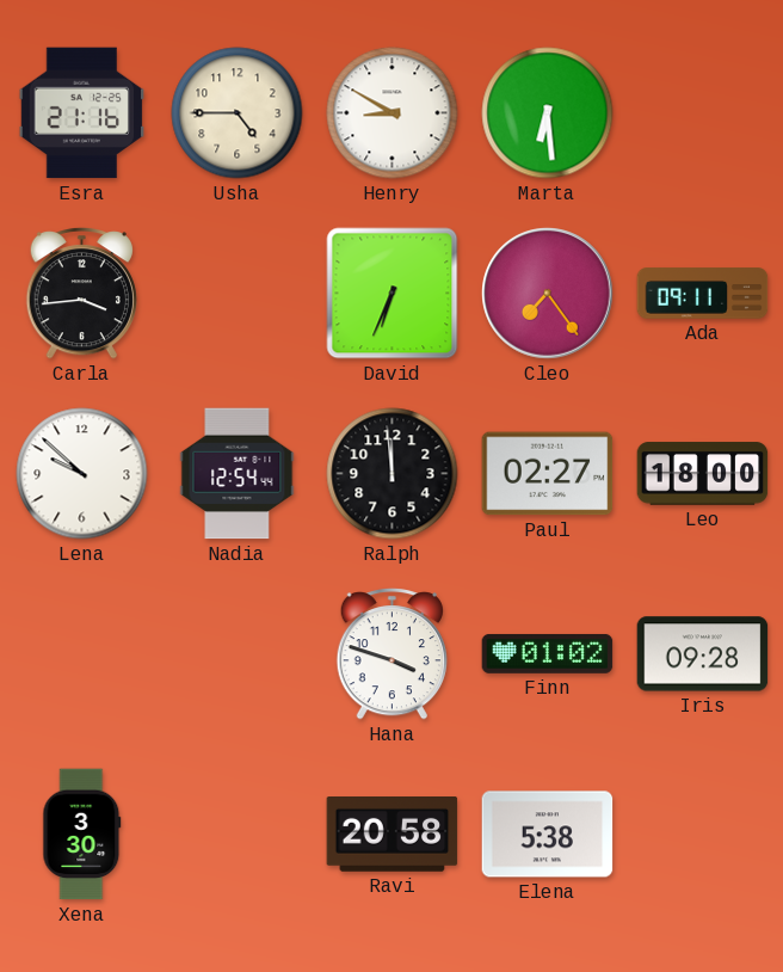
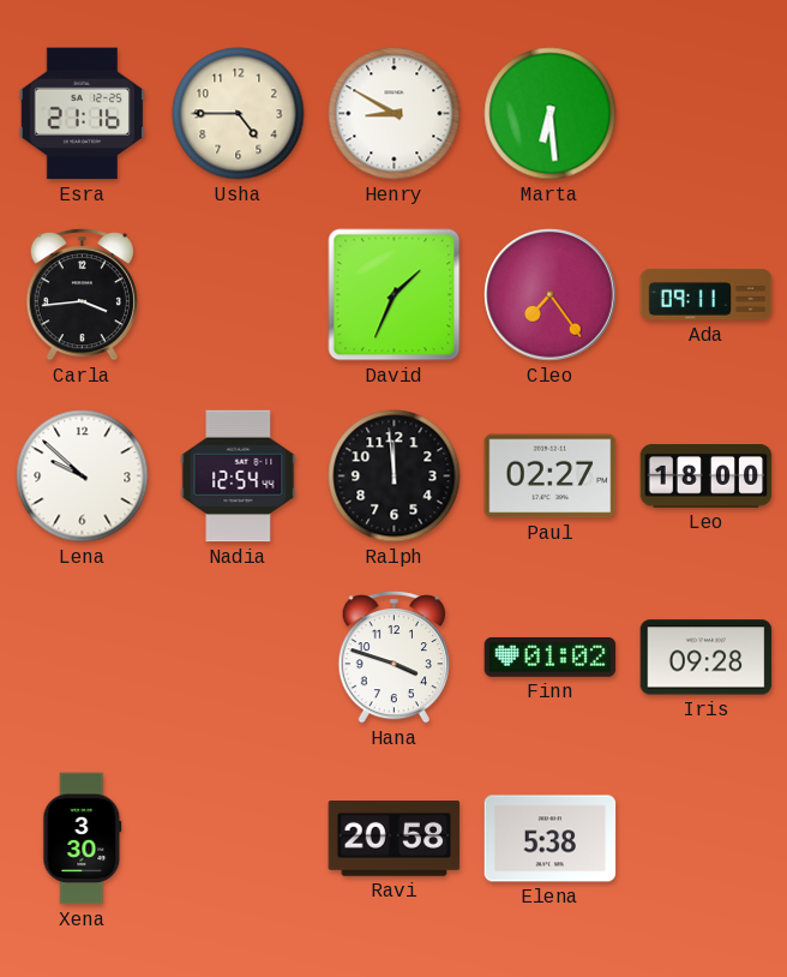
David: 6:34 -> 1:34 (395, 295)
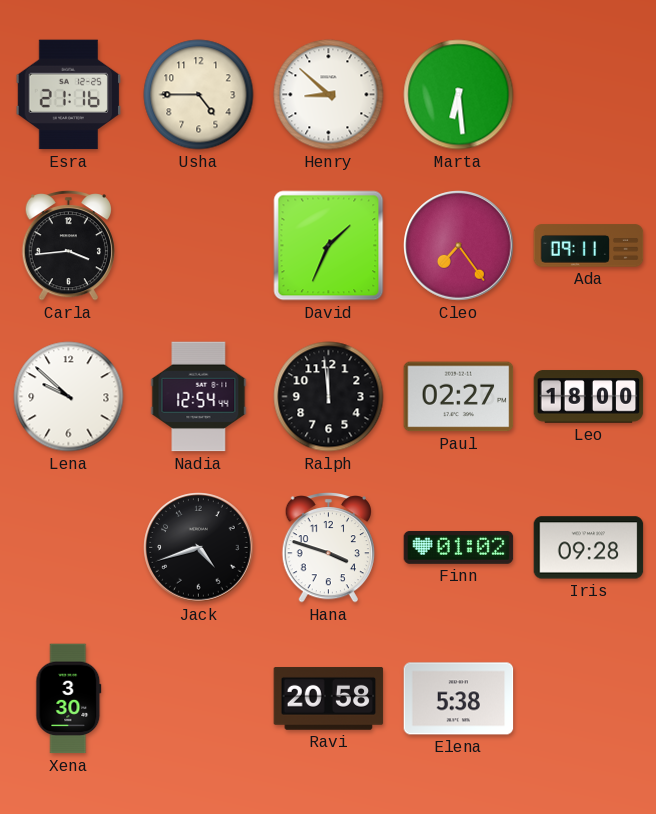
Henry: 8:50 -> 8:52 (329, 95)
Jack: none -> 4:42 (199, 548)
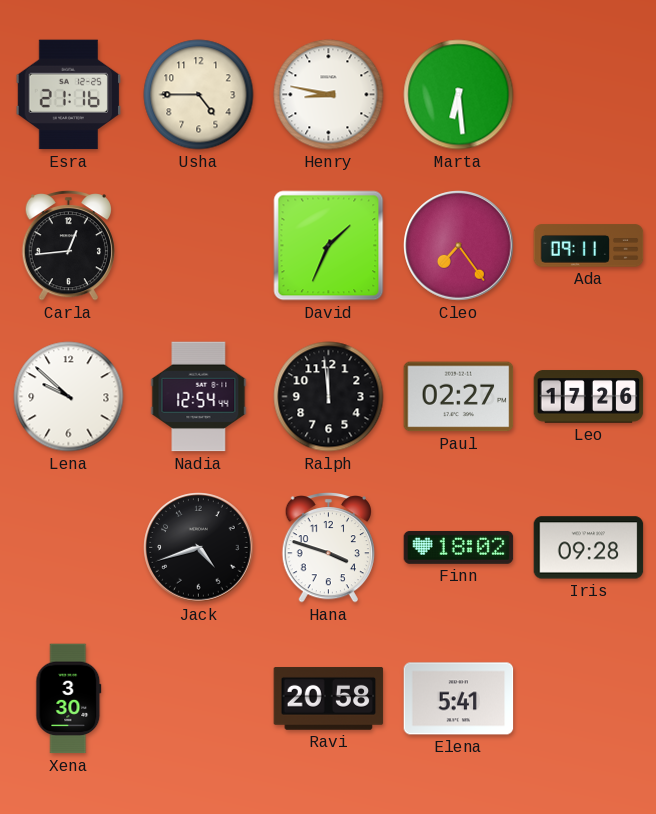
Henry: 8:52 -> 8:47 (329, 95)
Carla: 3:44 -> 12:44 (68, 246)
Leo: 18:00 -> 17:26 (589, 397)
Finn: 01:02 -> 18:02 (459, 547)
Elena: 5:38 -> 5:41 (459, 699)
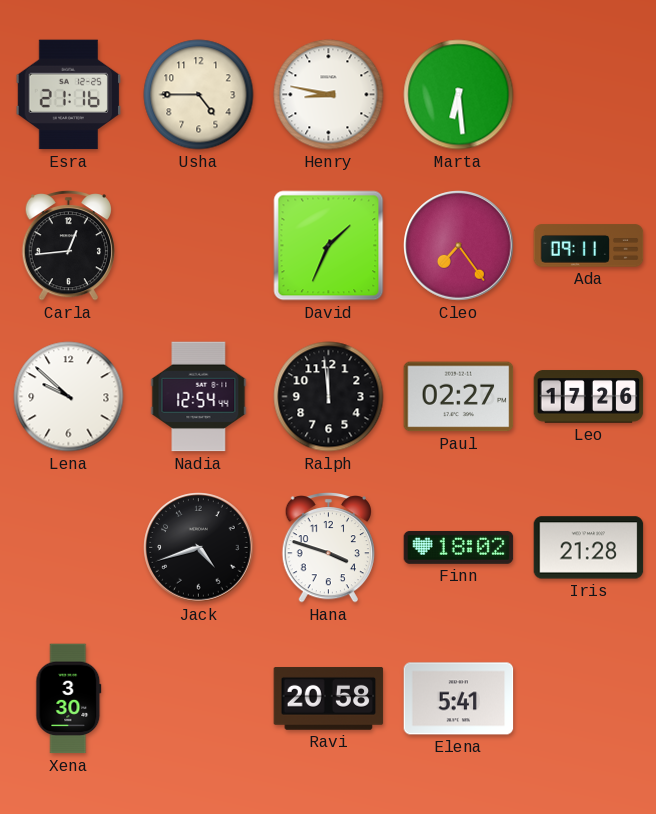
Iris: 09:28 -> 21:28 (589, 548)
